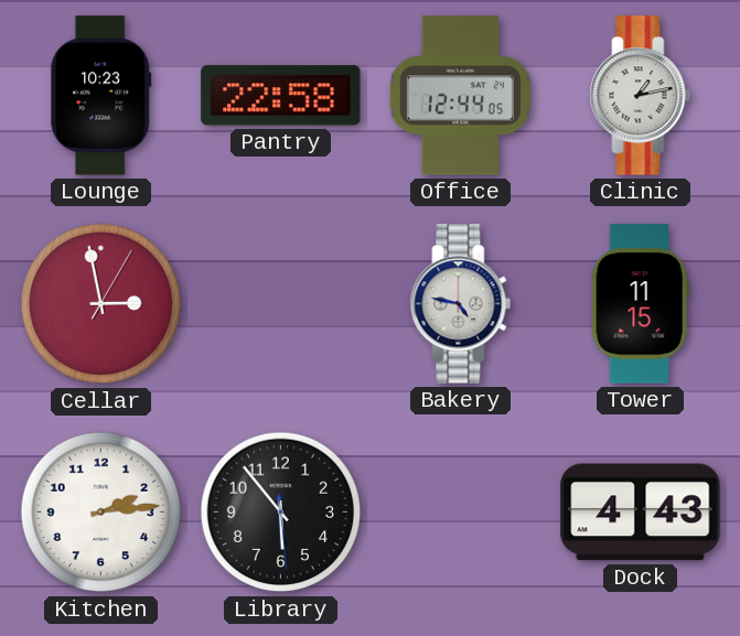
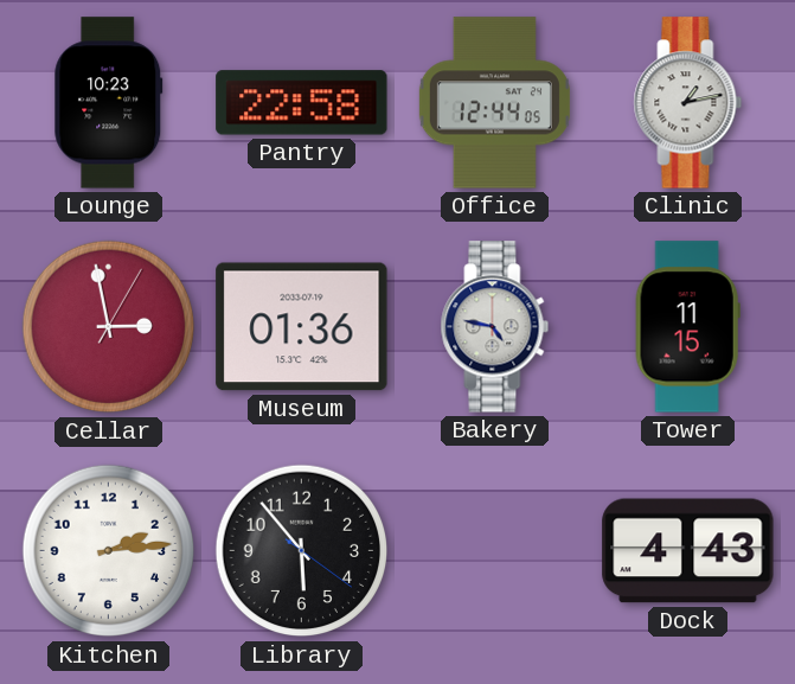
Museum: none -> 01:36 (302, 327)
Library: 5:53:29 -> 5:53:21 (302, 551)
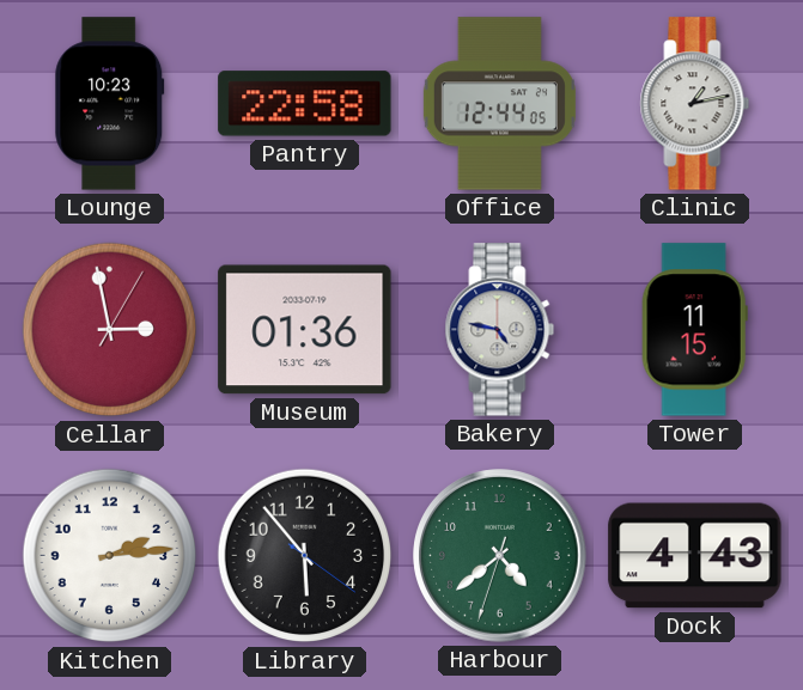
Harbour: none -> 4:38 (500, 556)
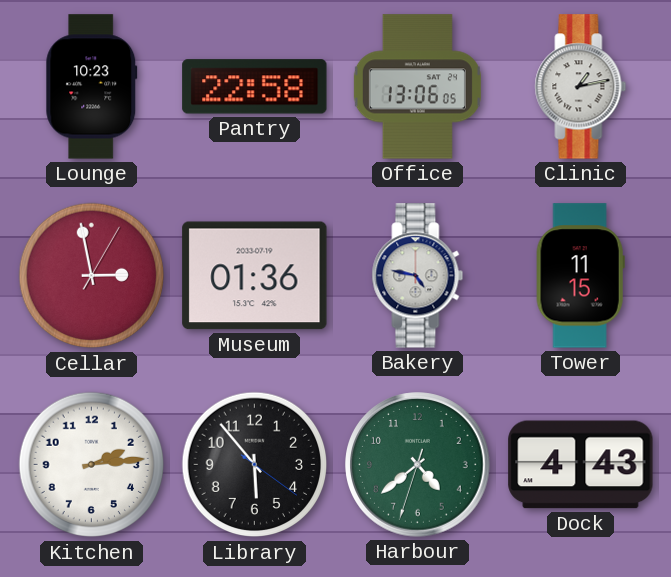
Office: 12:44 -> 13:06 (417, 87)
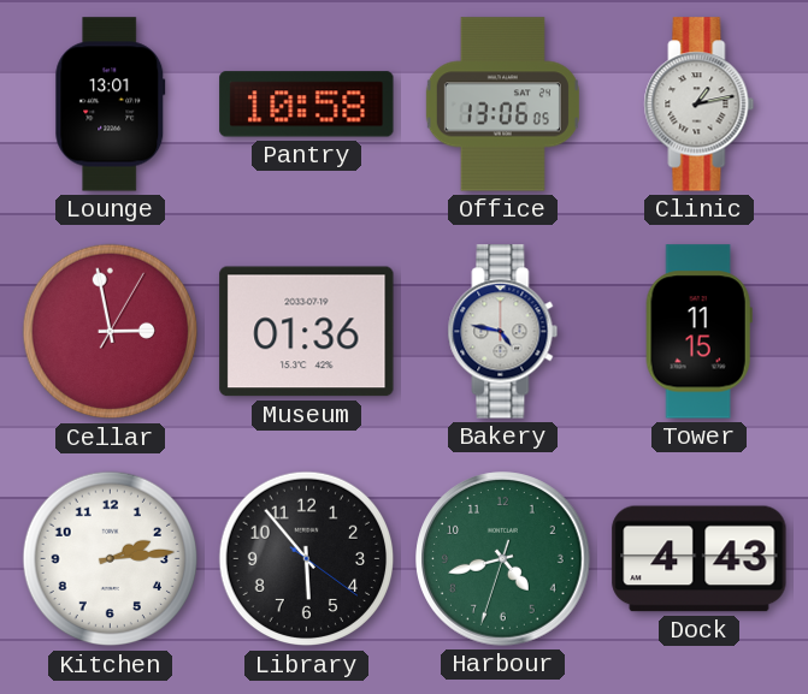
Lounge: 10:23 -> 13:01 (111, 105)
Pantry: 22:58 -> 10:58 (307, 105)
Harbour: 4:38 -> 4:42 (503, 559)
